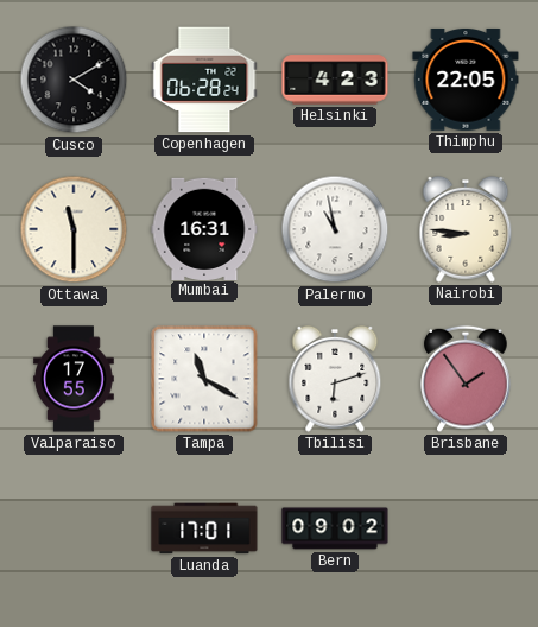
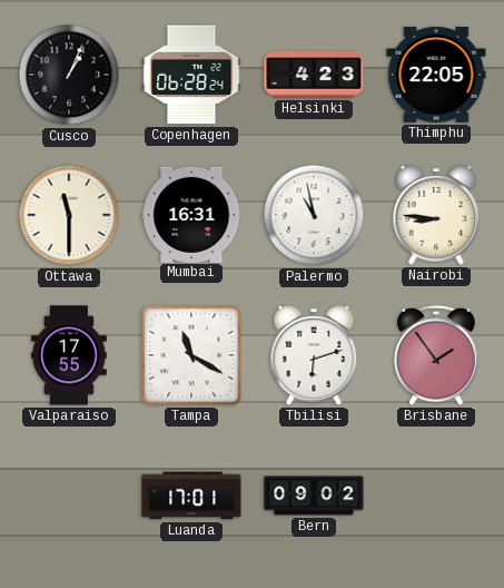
Cusco: 4:10 -> 1:04 (69, 75)
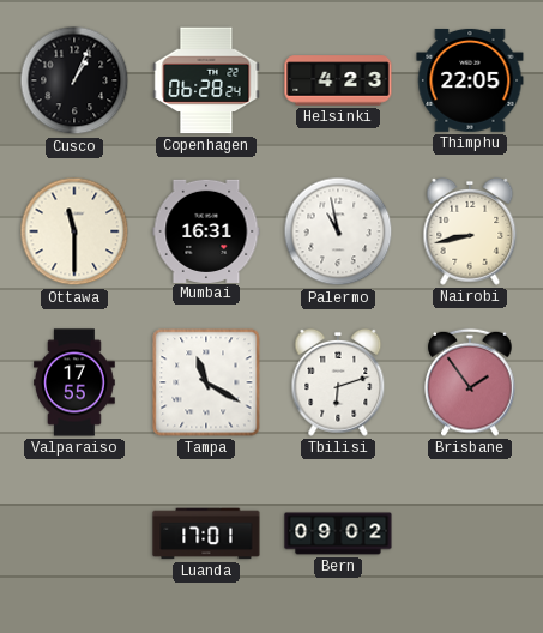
Nairobi: 8:46 -> 8:43 (470, 231)
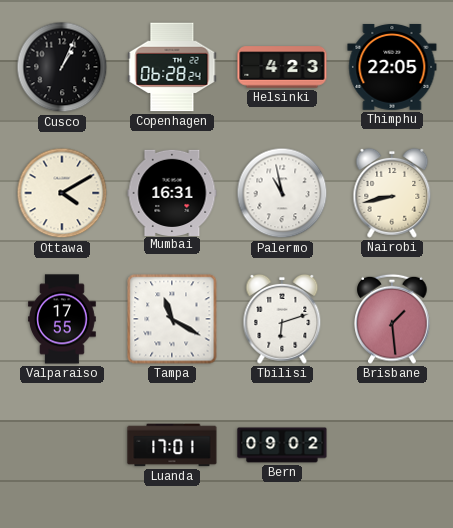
Ottawa: 11:30 -> 4:10 (62, 193)
Brisbane: 1:54 -> 1:29 (392, 319)
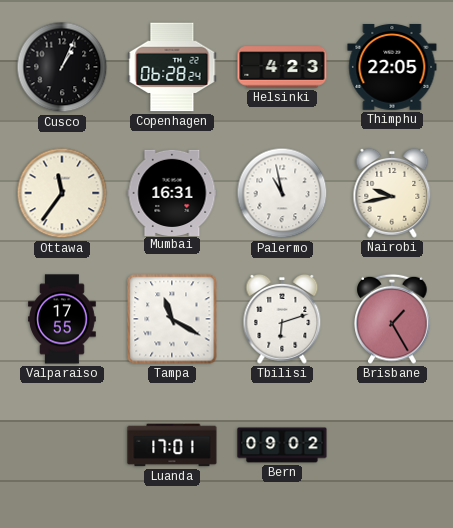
Ottawa: 4:10 -> 11:36 (62, 193)
Nairobi: 8:43 -> 9:43 (392, 193)
Brisbane: 1:29 -> 1:25 (392, 319)
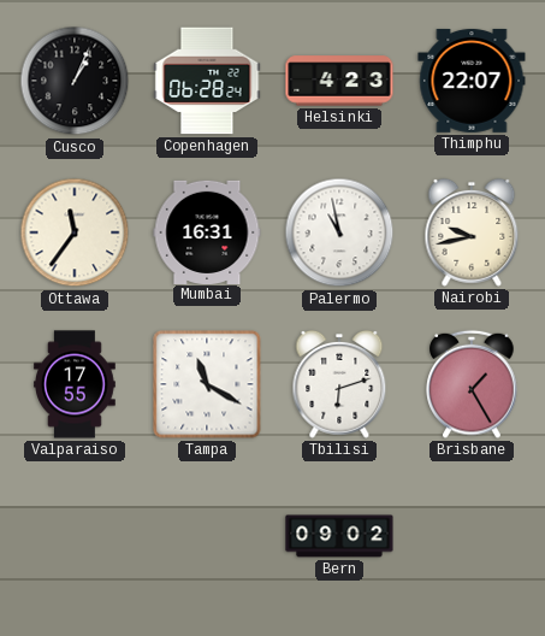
Thimphu: 22:05 -> 22:07 (472, 81)
Luanda: 17:01 -> none (172, 445)
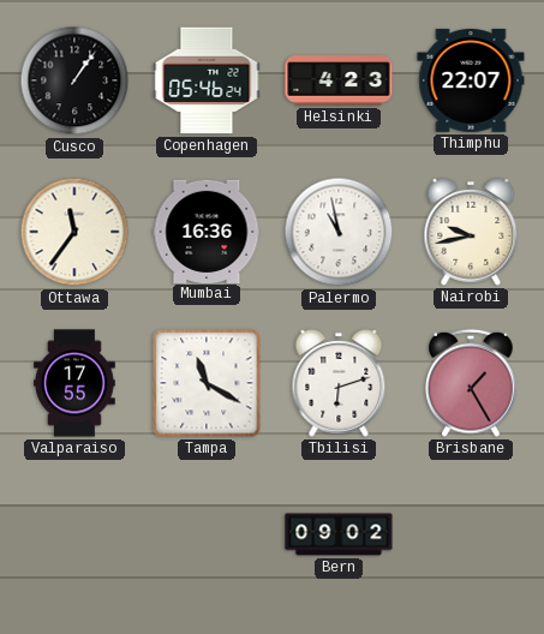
Cusco: 1:04 -> 1:06 (74, 80)
Copenhagen: 06:28 -> 05:46 (207, 80)
Mumbai: 16:31 -> 16:36 (207, 231)
